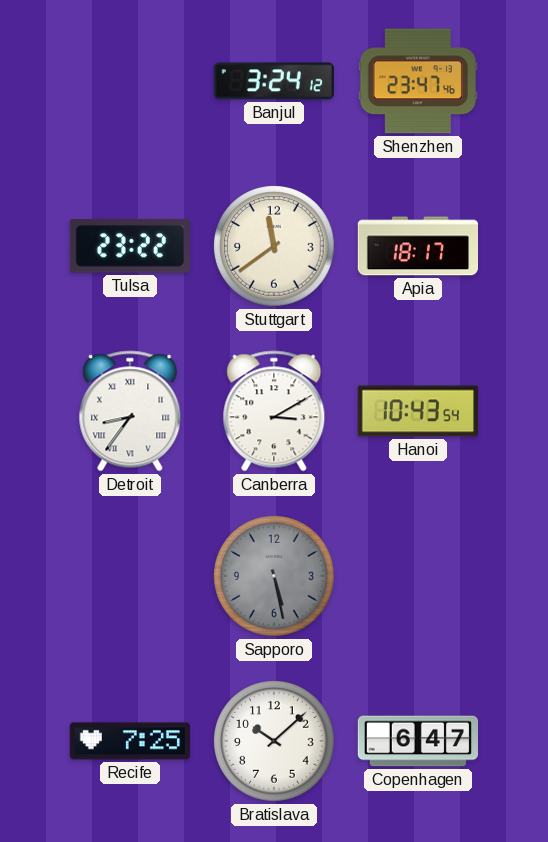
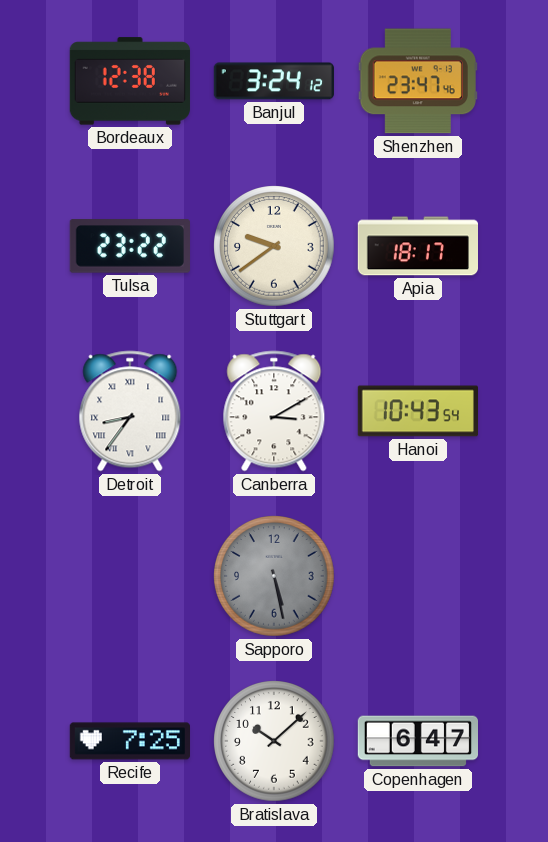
Bordeaux: none -> 12:38 (130, 81)
Stuttgart: 11:39 -> 9:39 (274, 246)
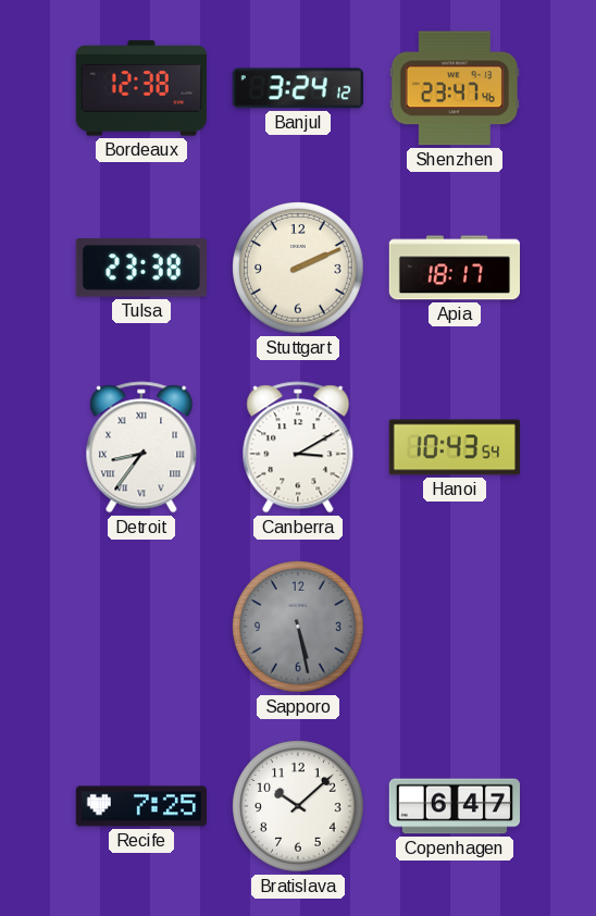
Tulsa: 23:22 -> 23:38 (141, 268)
Stuttgart: 9:39 -> 2:11 (298, 268)
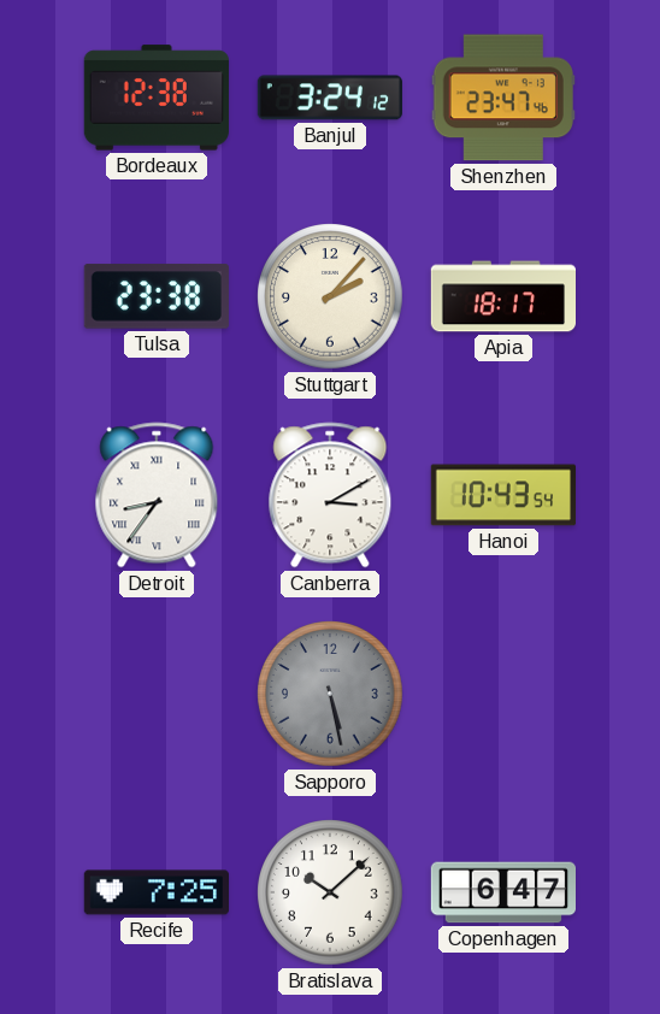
Stuttgart: 2:11 -> 2:07 (330, 296)
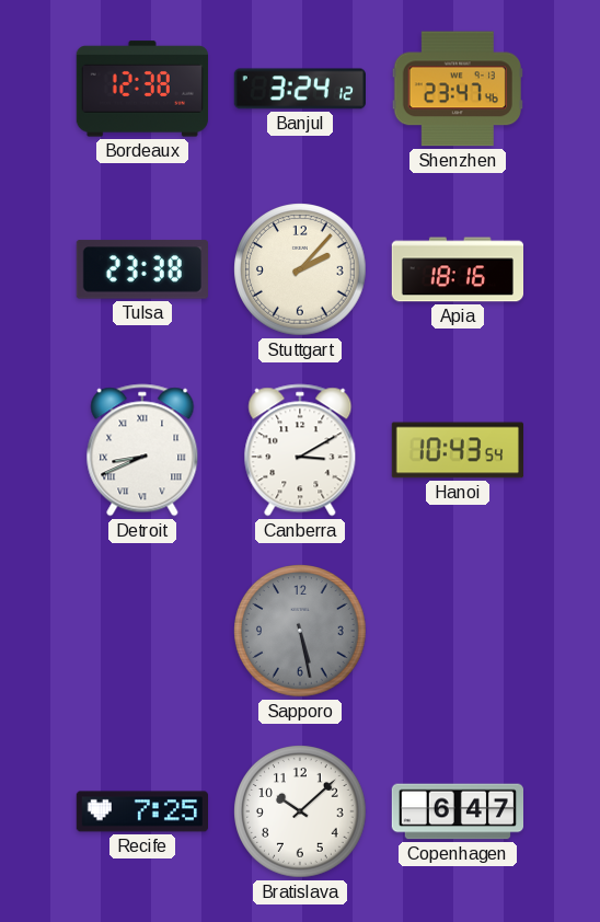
Apia: 18:17 -> 18:16 (457, 269)
Detroit: 8:36 -> 8:41 (142, 450)
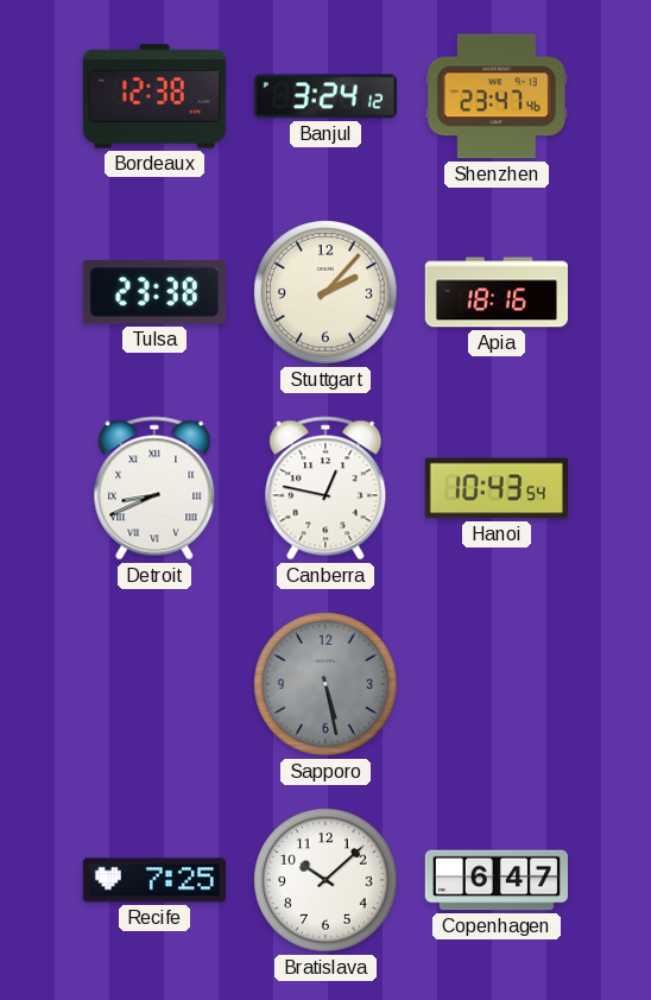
Canberra: 3:10 -> 12:47 (325, 488)
